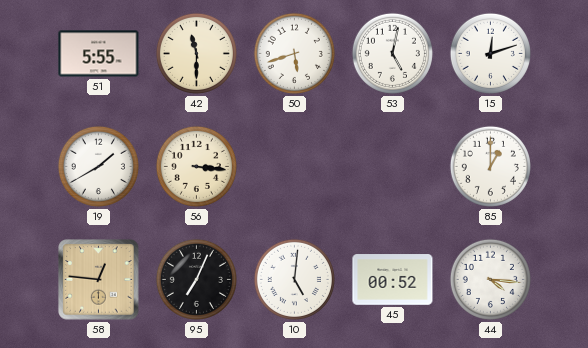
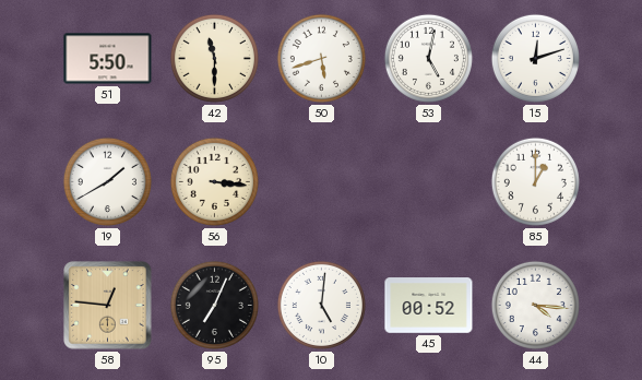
51: 5:55 -> 5:50 (108, 59)
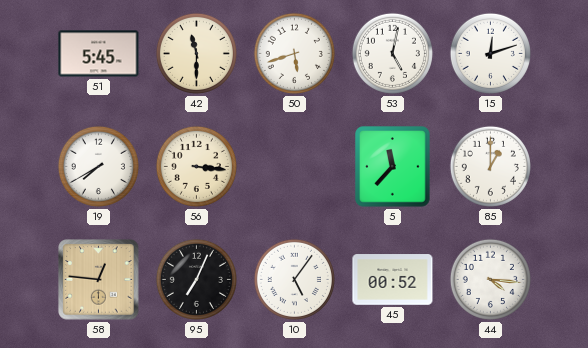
51: 5:50 -> 5:45 (99, 54)
19: 1:40 -> 7:40 (98, 166)
5: none -> 11:37 (393, 167)
10: 5:01 -> 5:06 (294, 279)
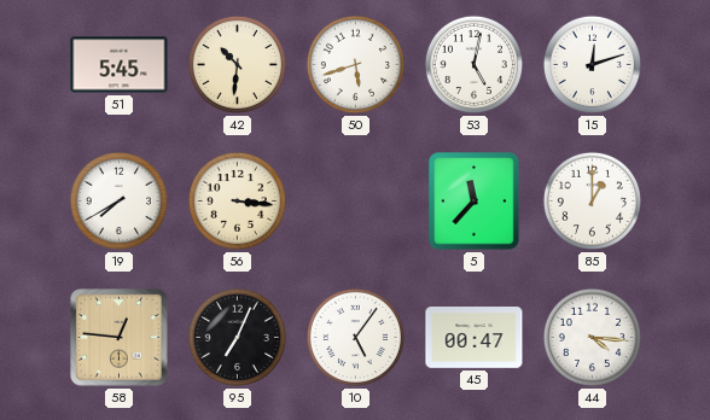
42: 11:30 -> 10:31 (237, 64)
45: 00:52 -> 00:47 (475, 338)
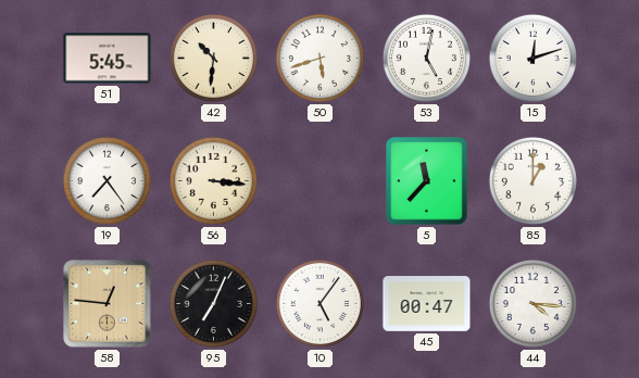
19: 7:40 -> 7:24 (106, 180)
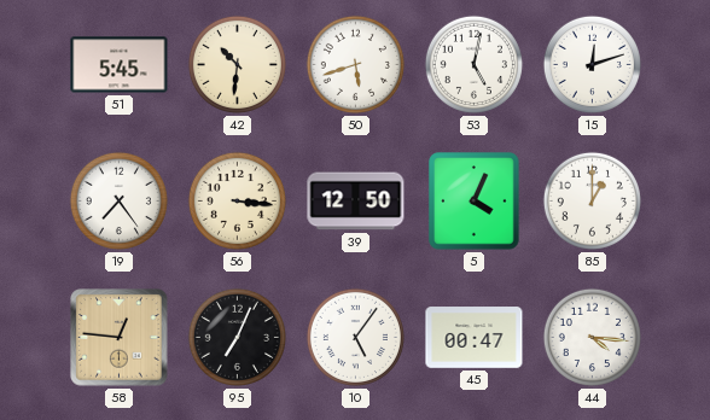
39: none -> 12:50 (356, 202)
5: 11:37 -> 4:04 (475, 202)
